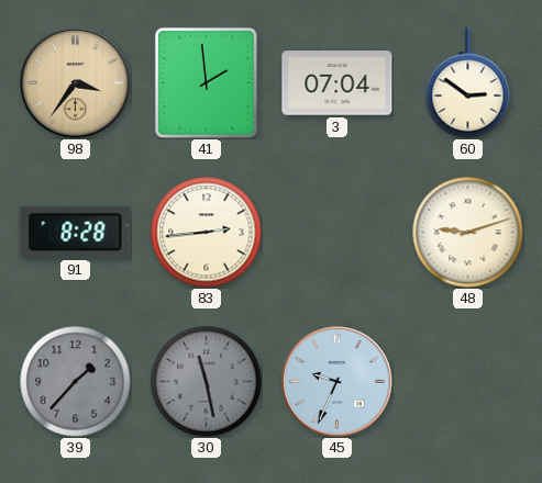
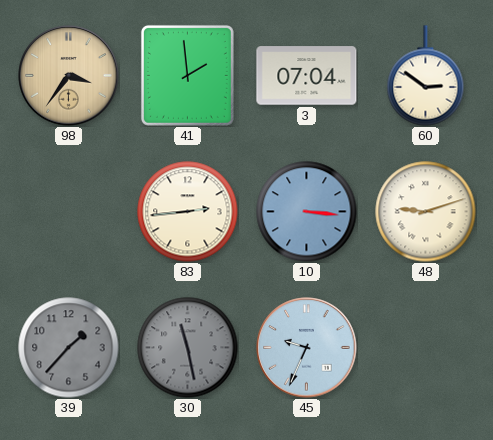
91: 8:28 -> none (76, 232)
10: none -> 3:16 (307, 212)
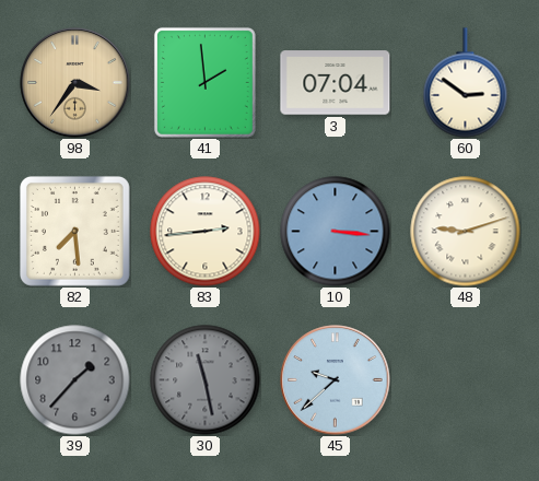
82: none -> 7:29 (74, 231)
45: 9:34 -> 9:38 (336, 380)
